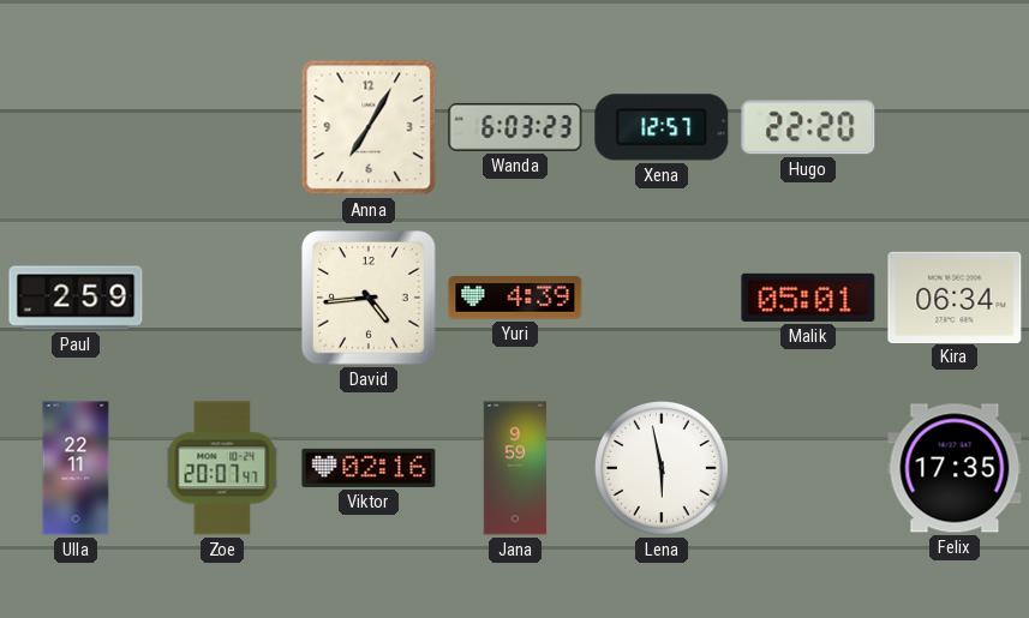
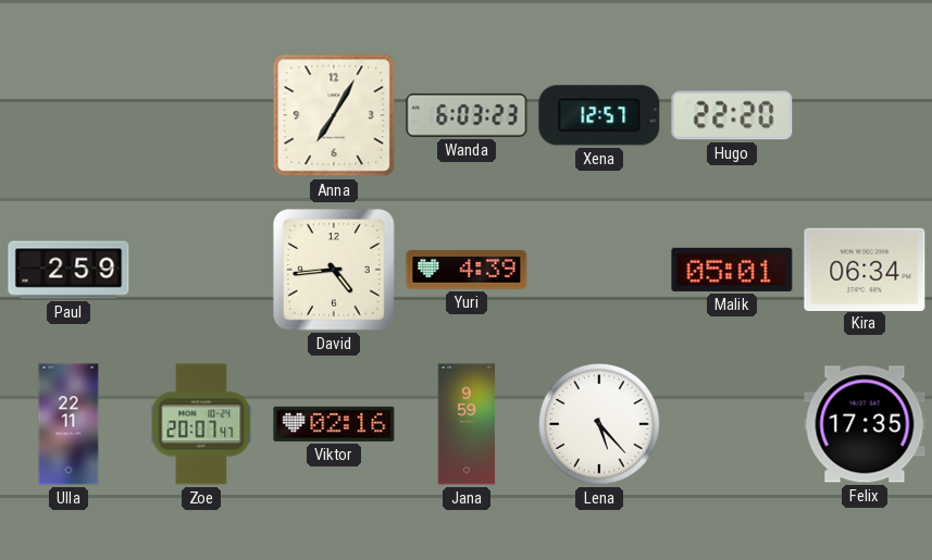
Lena: 5:58 -> 5:23 (599, 424)
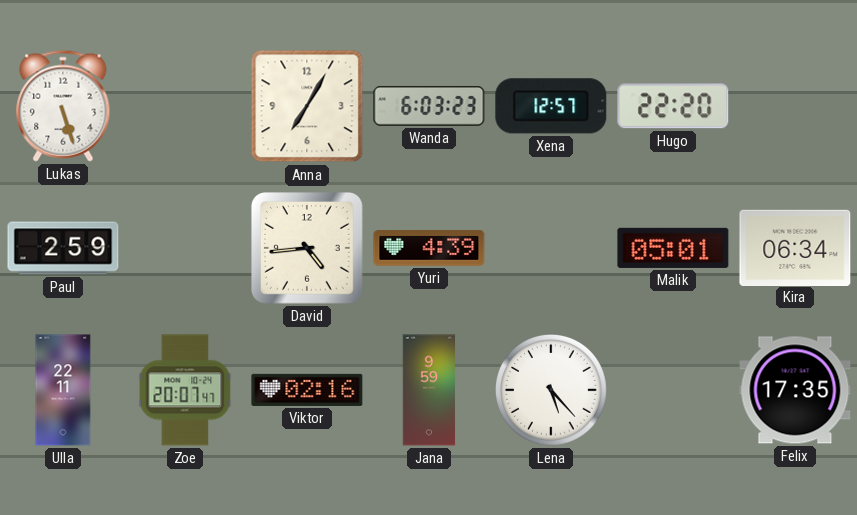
Lukas: none -> 5:27 (63, 106)
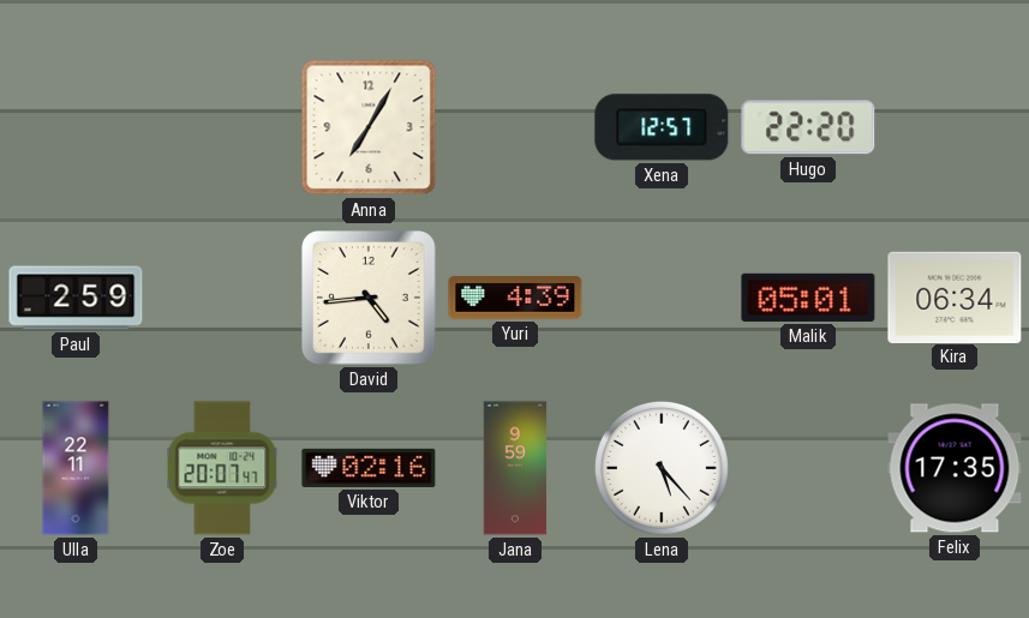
Lukas: 5:27 -> none (63, 106)
Wanda: 6:03 -> none (429, 106)
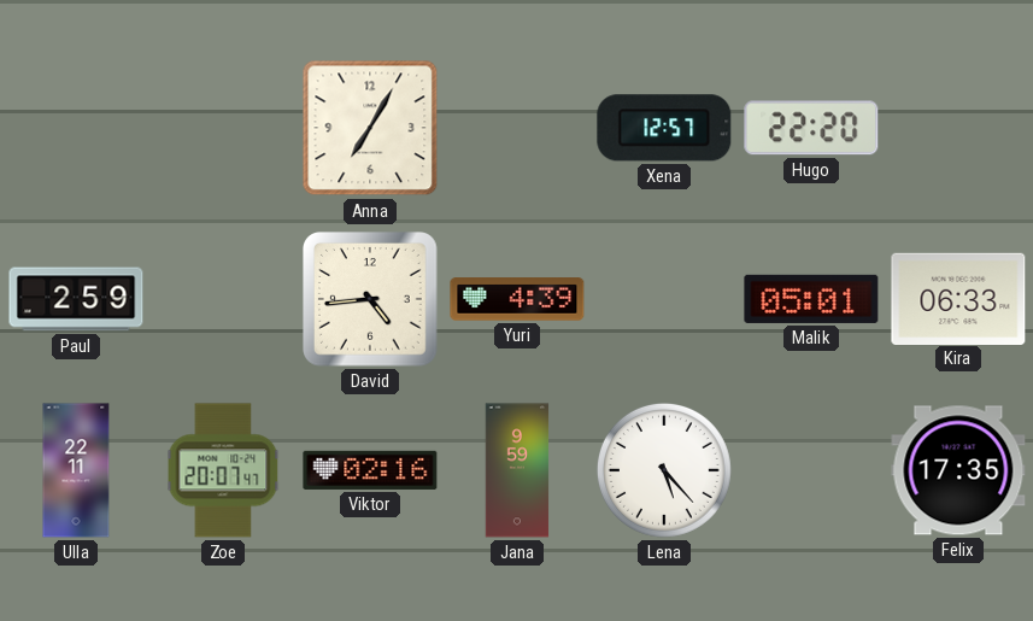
Kira: 06:34 -> 06:33 (958, 298)
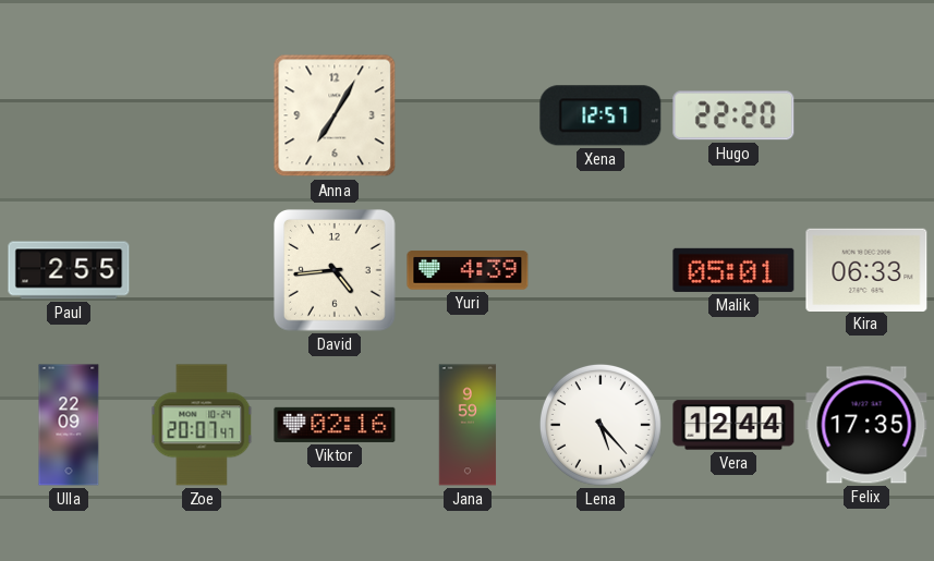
Paul: 2:59 -> 2:55 (69, 270)
Ulla: 22:11 -> 22:09 (69, 425)
Vera: none -> 12:44 (733, 425)
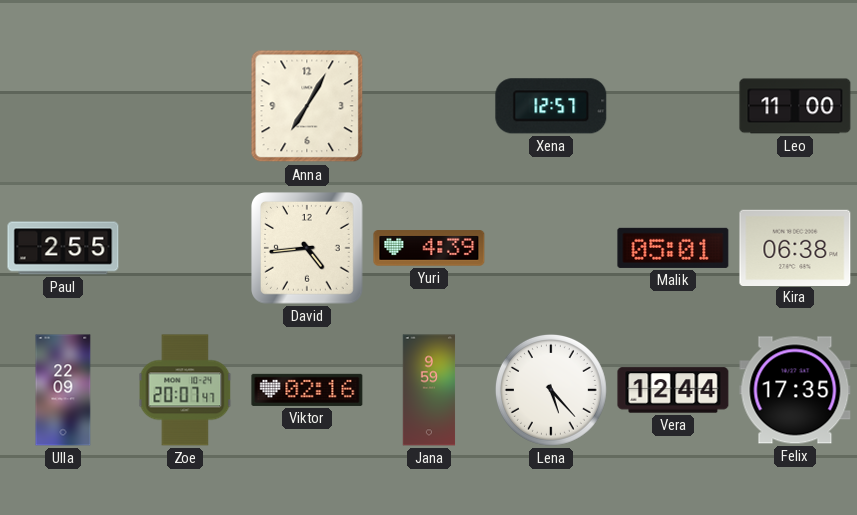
Hugo: 22:20 -> none (733, 115)
Leo: none -> 11:00 (795, 106)
Kira: 06:33 -> 06:38 (795, 247)
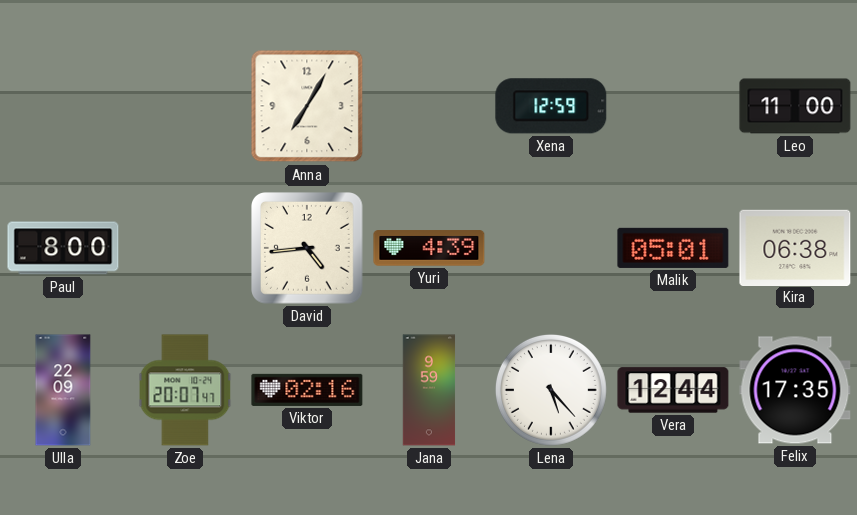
Xena: 12:57 -> 12:59 (551, 106)
Paul: 2:55 -> 8:00 (63, 248)
